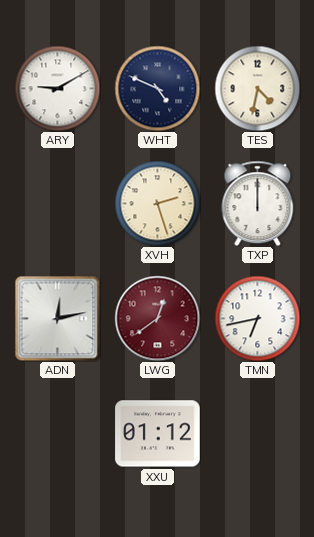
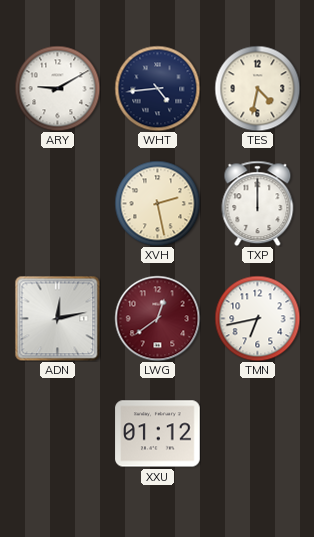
WHT: 4:49 -> 4:44 (157, 88)
XVH: 2:27 -> 2:28 (157, 203)
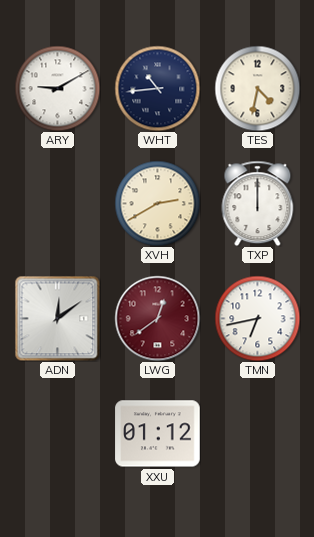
WHT: 4:44 -> 10:44 (157, 88)
XVH: 2:28 -> 2:40 (157, 203)
ADN: 12:13 -> 12:09 (57, 318)
